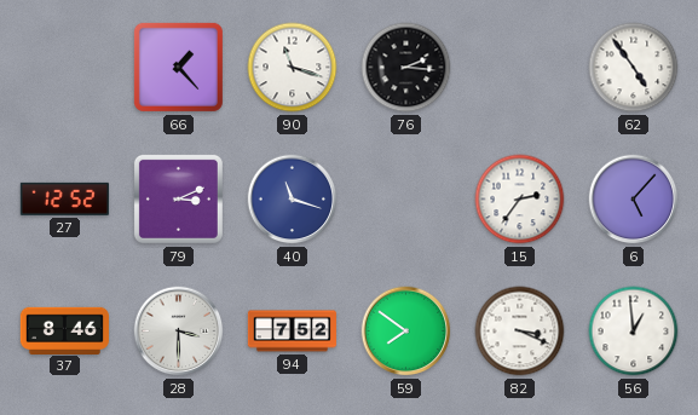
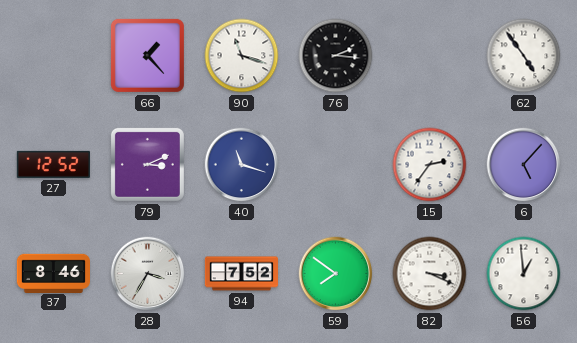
28: 3:30 -> 3:35 (148, 274)
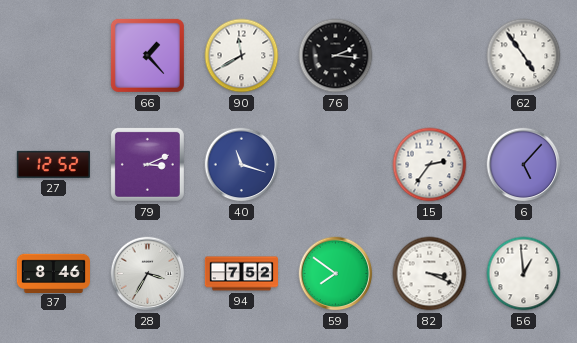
90: 11:18 -> 11:40 (242, 56)
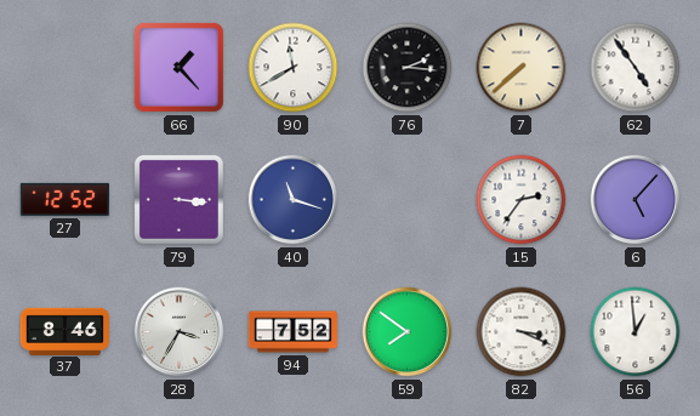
7: none -> 7:38 (522, 68)
79: 3:11 -> 3:16 (178, 199)
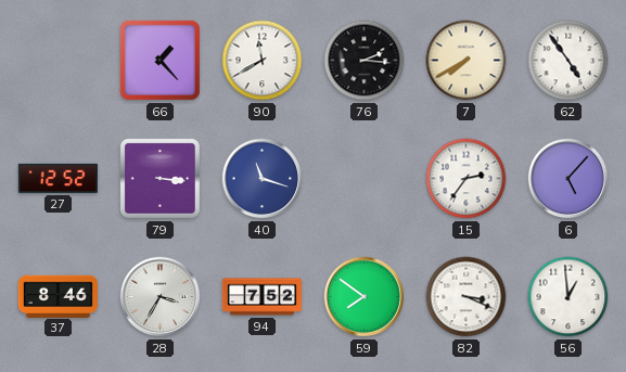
7: 7:38 -> 7:40 (467, 61)
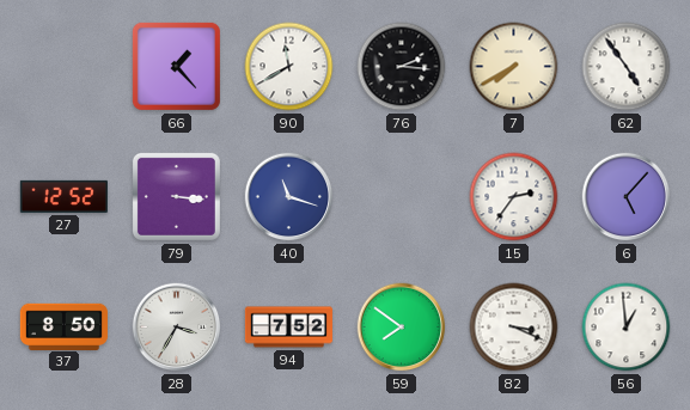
37: 8:46 -> 8:50 (63, 326)
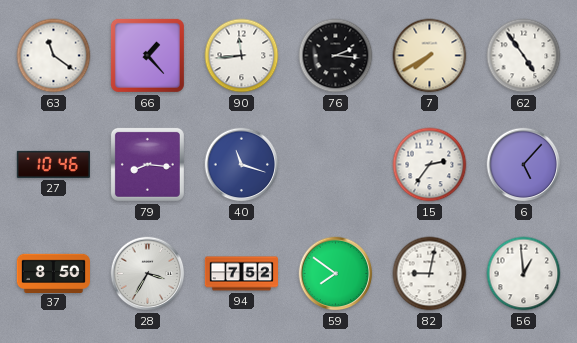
63: none -> 11:21 (54, 56)
90: 11:40 -> 11:44 (242, 56)
27: 12:52 -> 10:46 (53, 164)
79: 3:16 -> 8:16 (147, 164)
82: 3:19 -> 9:02 (430, 274)
